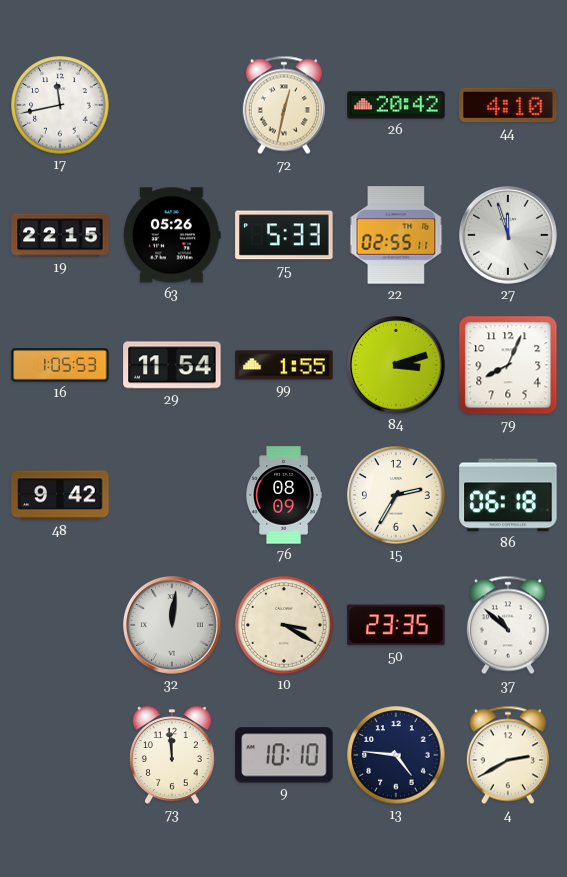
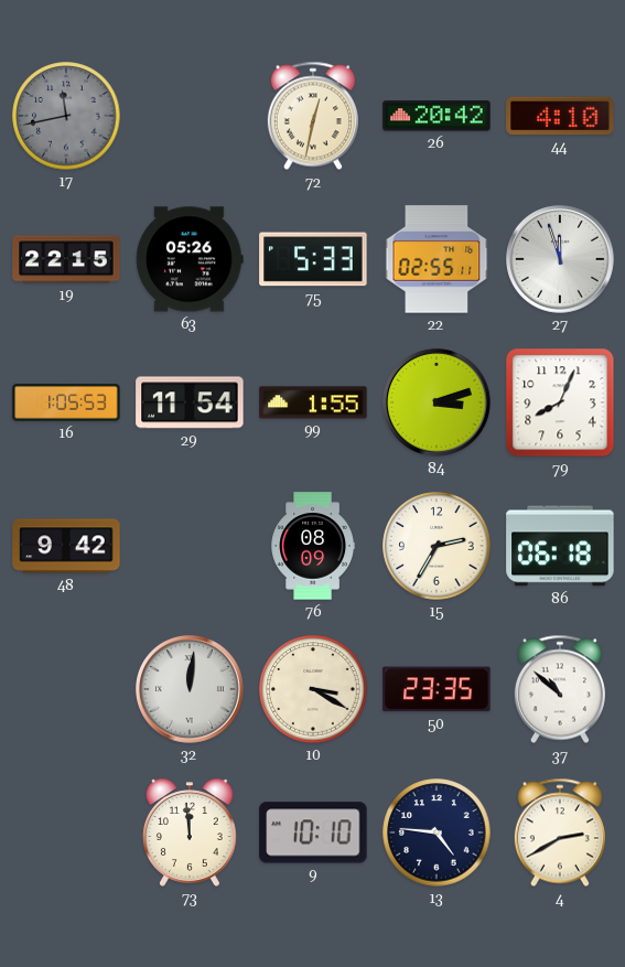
17 dial: white -> grey (66, 116)
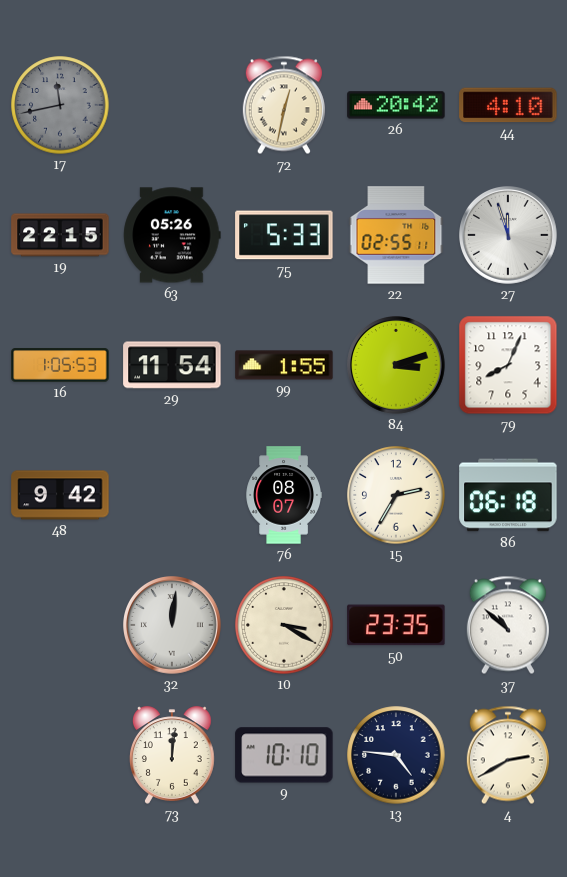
76: 08:09 -> 08:07 (283, 495)
73: 11:59 -> 12:01 (172, 755)
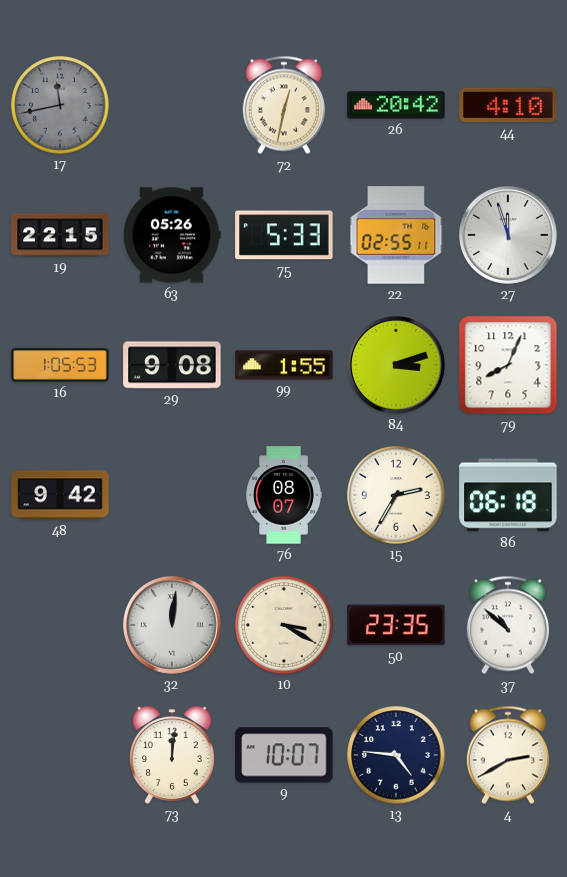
29: 11:54 -> 9:08 (172, 365)
9: 10:10 -> 10:07 (284, 755)
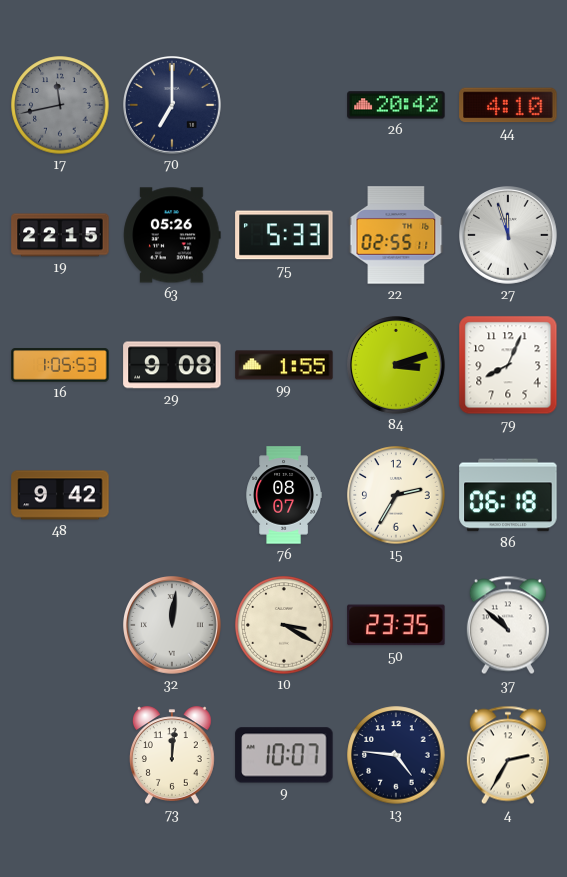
70: none -> 7:00 (173, 106)
72: 12:32 -> none (284, 105)
4: 2:40 -> 2:35 (508, 755)
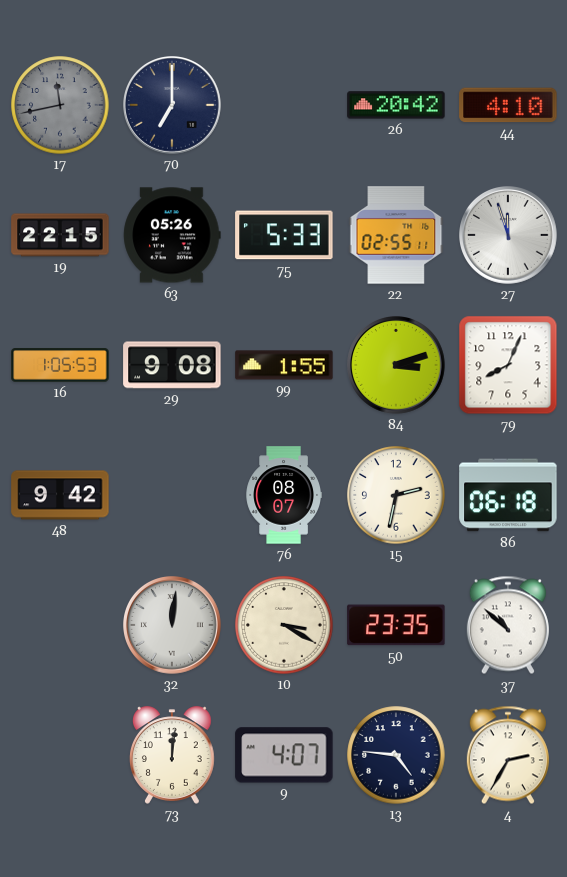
15: 2:35 -> 2:32 (396, 495)
9: 10:07 -> 4:07 (284, 755)
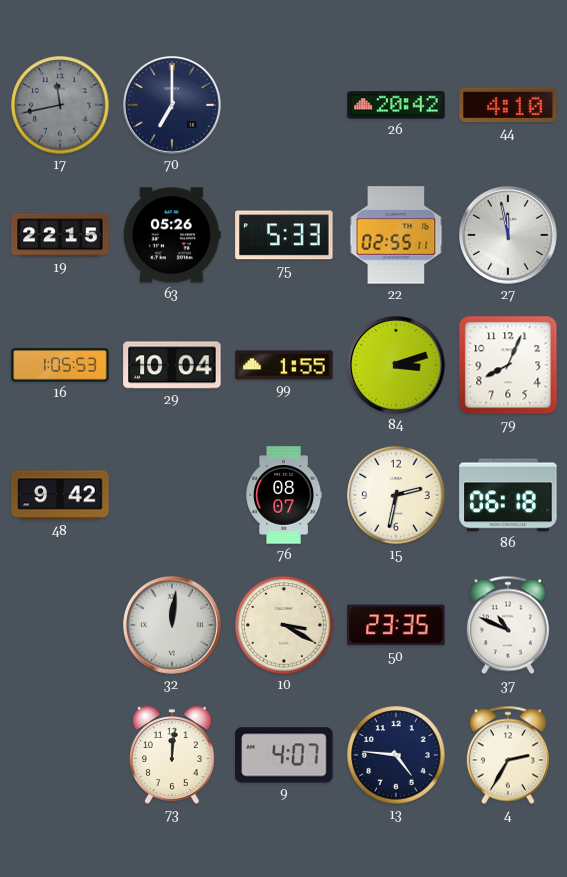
27: 11:57 -> 11:58 (509, 236)
29: 9:08 -> 10:04 (172, 365)
37: 10:52 -> 10:49 (508, 625)
